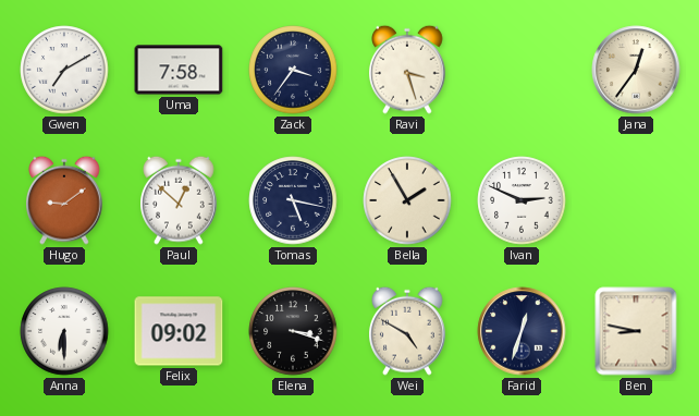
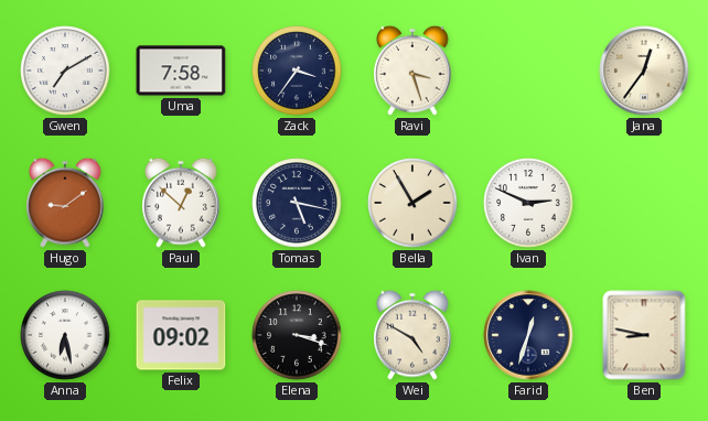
Anna: 6:30 -> 6:28 (65, 335)
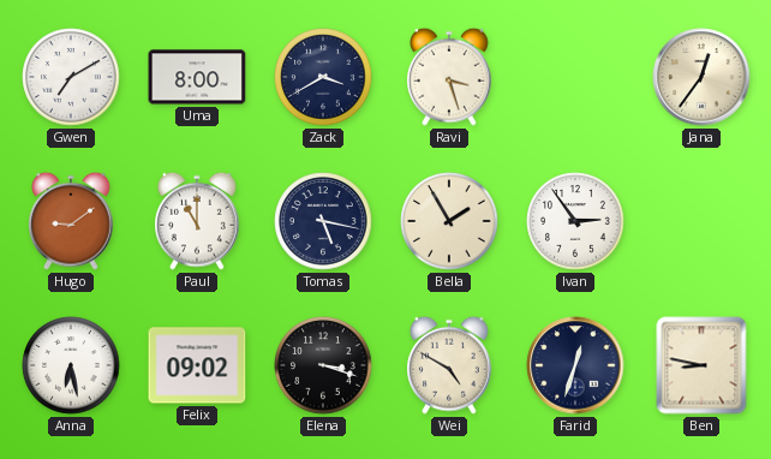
Uma: 7:58 -> 8:00 (197, 77)
Zack: 3:36 -> 3:40 (323, 77)
Paul: 12:52 -> 11:00 (197, 221)
Ivan: 2:49 -> 2:54 (575, 221)
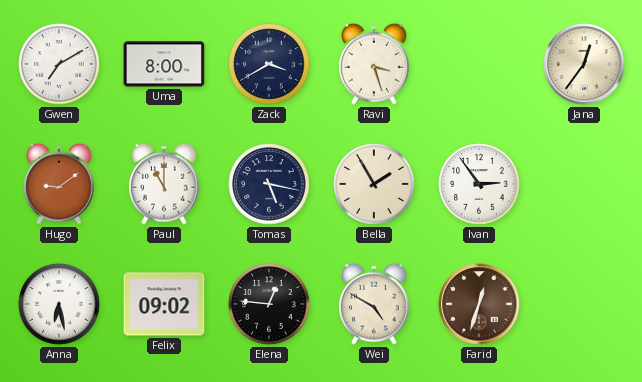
Elena: 3:18 -> 12:46 (269, 304)
Farid dial: navy -> brown (479, 304)
Ben: 8:47 -> none (701, 365)
